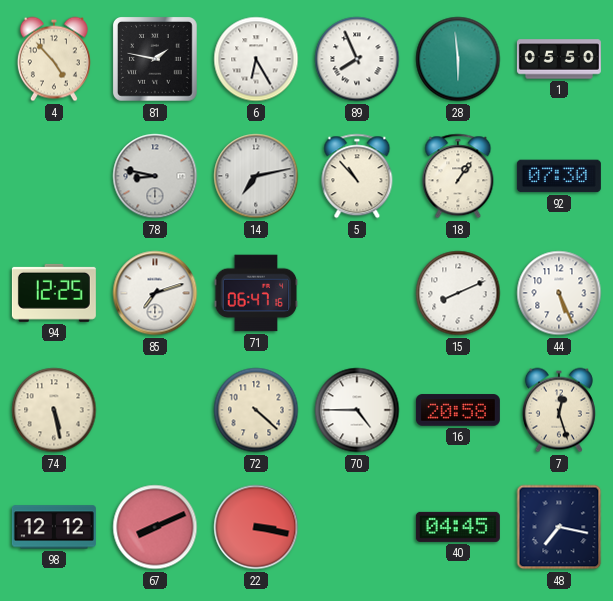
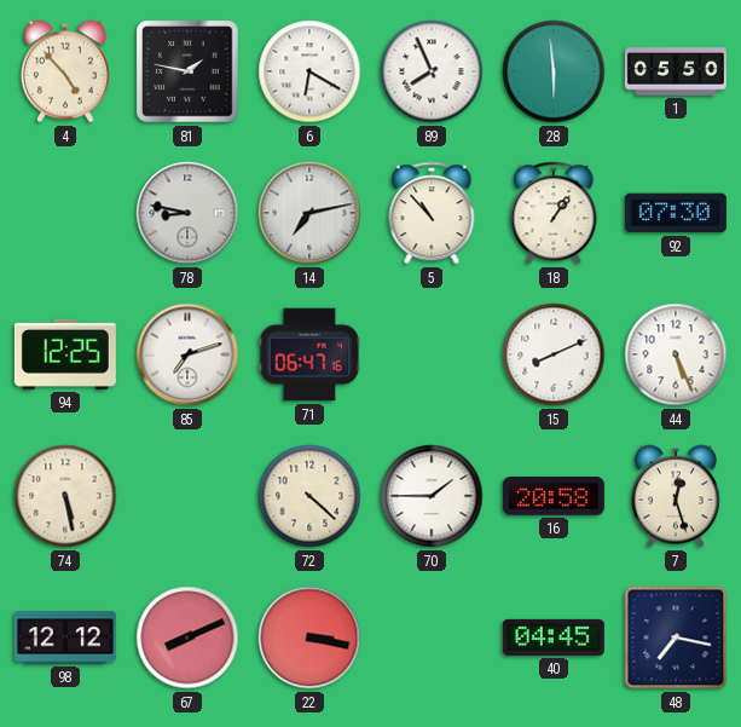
6: 6:25 -> 6:20 (309, 71)
70: 4:45 -> 1:45 (432, 496)
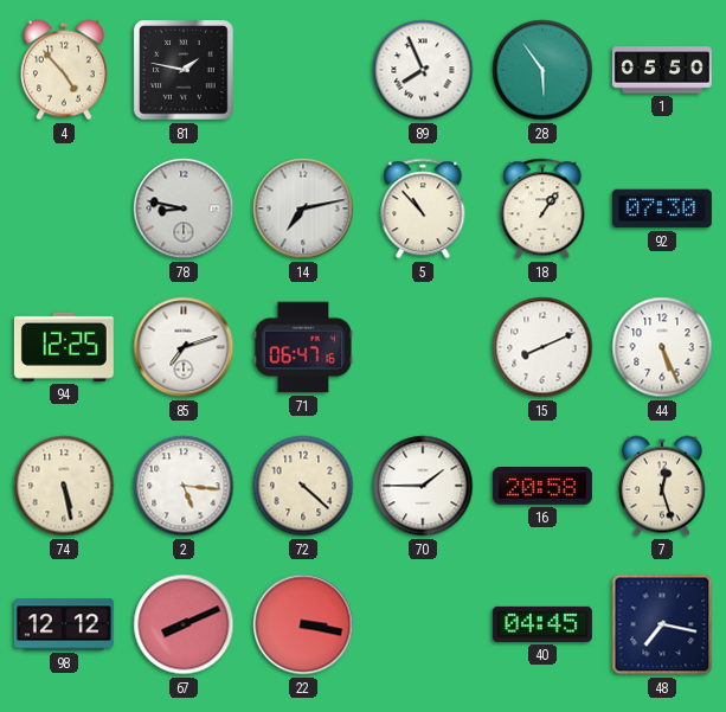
6: 6:20 -> none (309, 71)
28: 5:59 -> 5:54 (542, 70)
2: none -> 5:16 (184, 486)
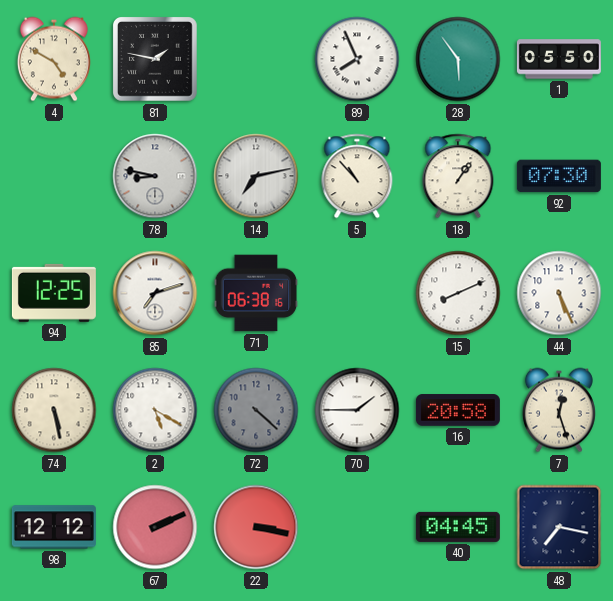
4: 4:53 -> 4:50 (54, 59)
71: 06:47 -> 06:38 (256, 293)
2: 5:16 -> 5:20 (155, 410)
72 dial: cream -> grey (256, 410)
67: 8:11 -> 2:11 (155, 527)
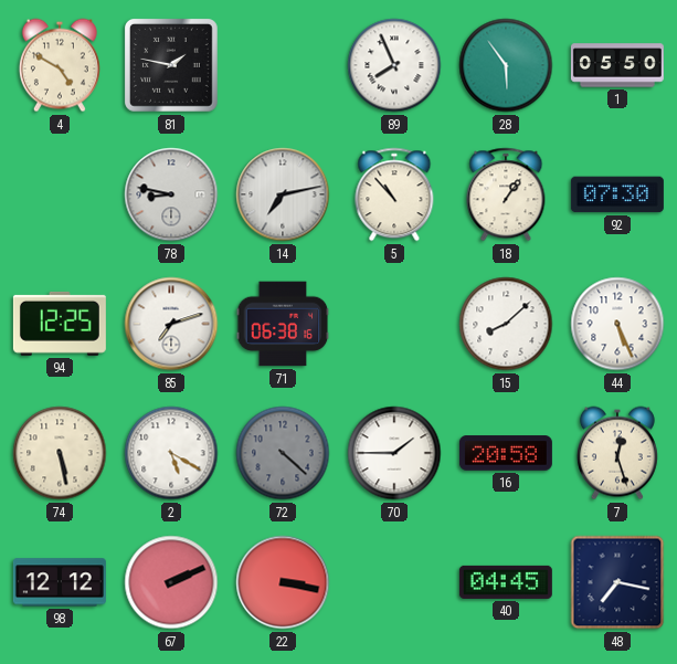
15: 8:11 -> 8:08 (506, 324)
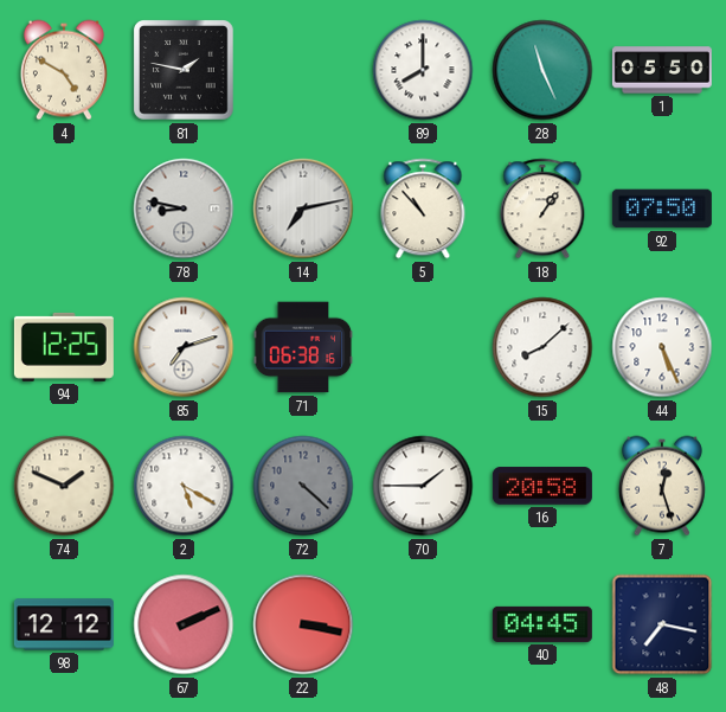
89: 7:56 -> 8:00 (423, 70)
28: 5:54 -> 11:26 (542, 70)
92: 07:30 -> 07:50 (662, 209)
74: 5:28 -> 1:49 (64, 486)
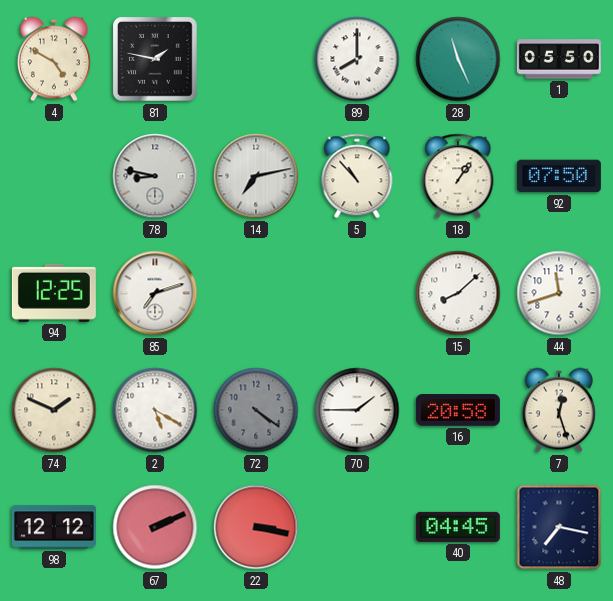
71: 06:38 -> none (303, 347)
44: 5:26 -> 11:42 (559, 293)
72: 4:22 -> 4:21 (256, 410)
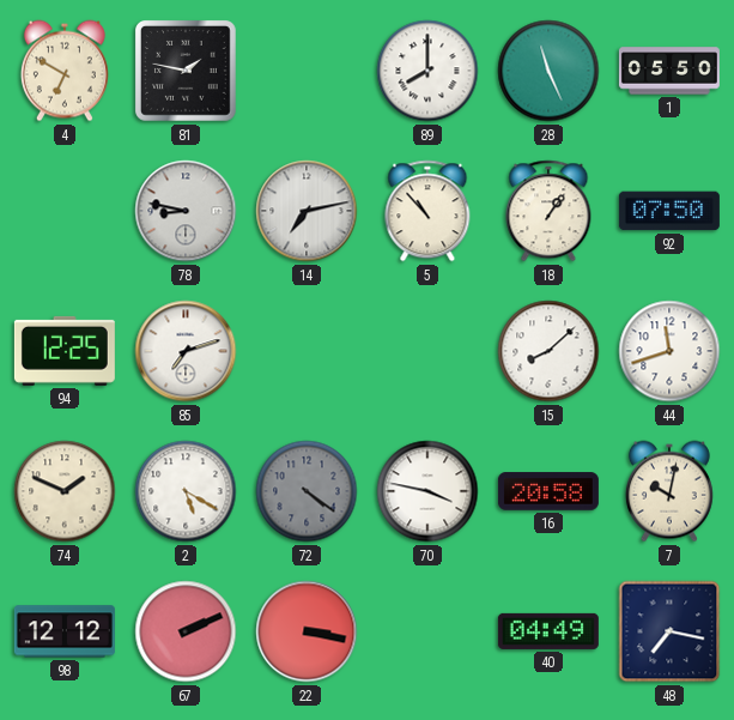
4: 4:50 -> 6:50 (65, 71)
70: 1:45 -> 3:47 (427, 491)
7: 12:27 -> 10:02 (669, 491)
40: 04:45 -> 04:49 (548, 631)
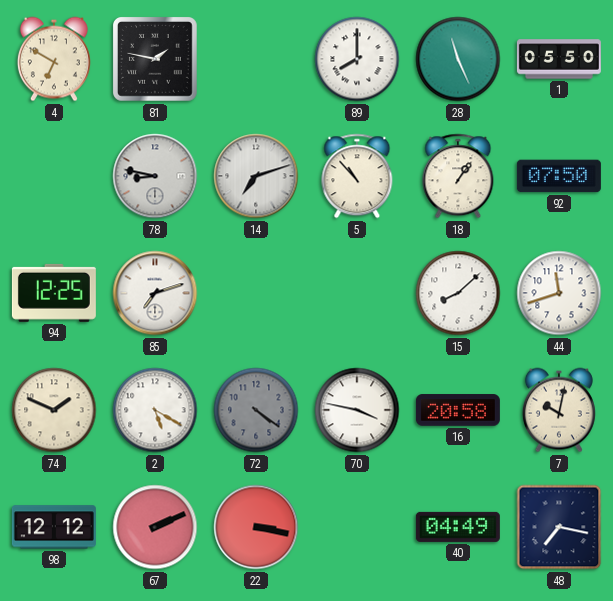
14: 7:13 -> 7:12 (256, 176)
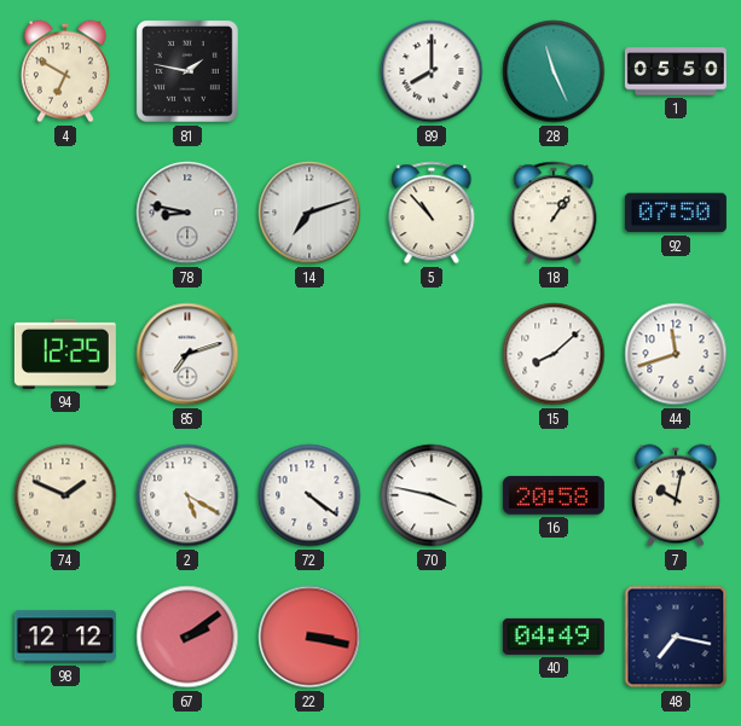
72 dial: grey -> white (309, 495)
67: 2:11 -> 2:09 (187, 637)
